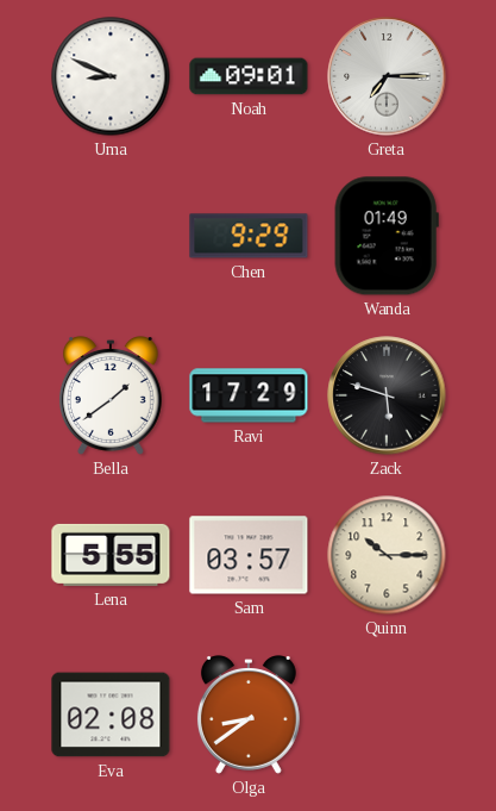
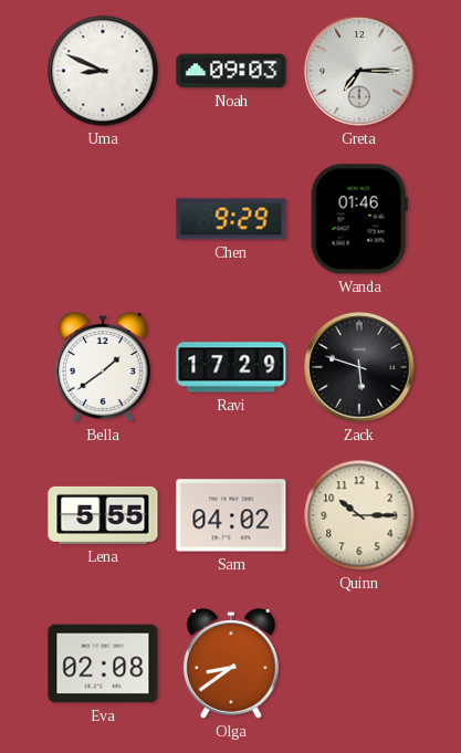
Noah: 09:01 -> 09:03 (231, 71)
Wanda: 01:49 -> 01:46 (359, 219)
Sam: 03:57 -> 04:02 (231, 515)
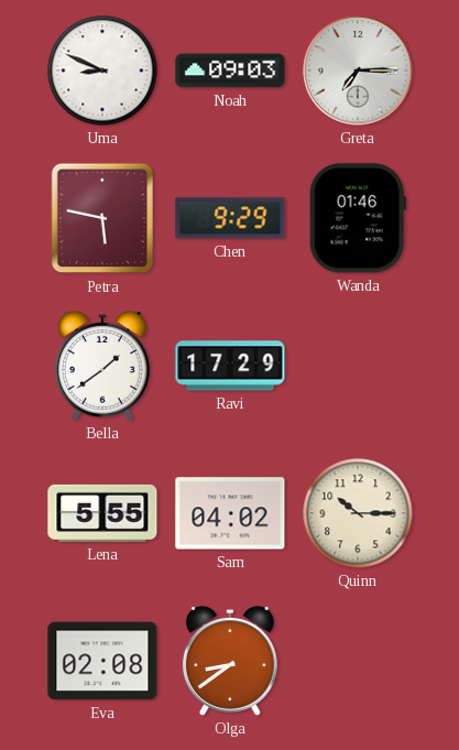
Petra: none -> 5:47 (102, 218)
Zack: 5:48 -> none (359, 367)
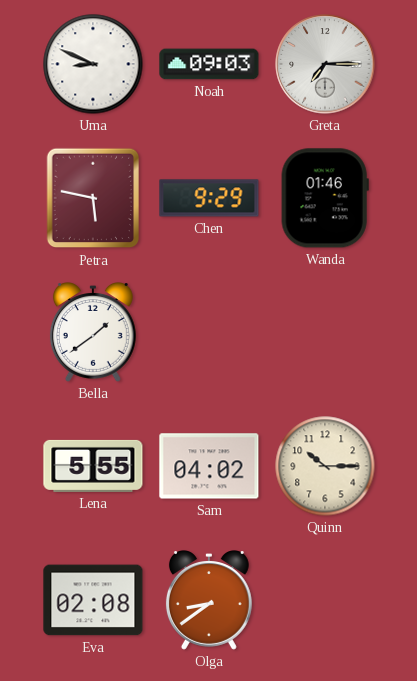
Ravi: 17:29 -> none (230, 366)
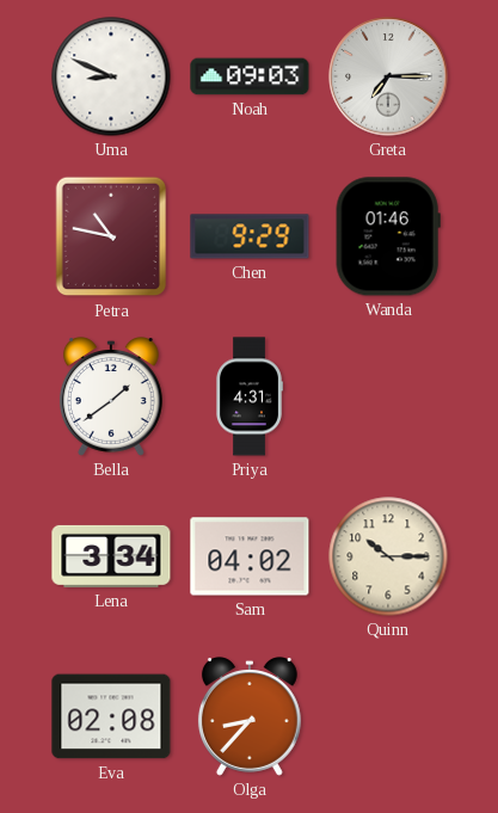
Petra: 5:47 -> 10:47 (111, 236)
Priya: none -> 4:31 (250, 396)
Lena: 5:55 -> 3:34 (111, 556)
Olga: 8:39 -> 8:37 (250, 716)
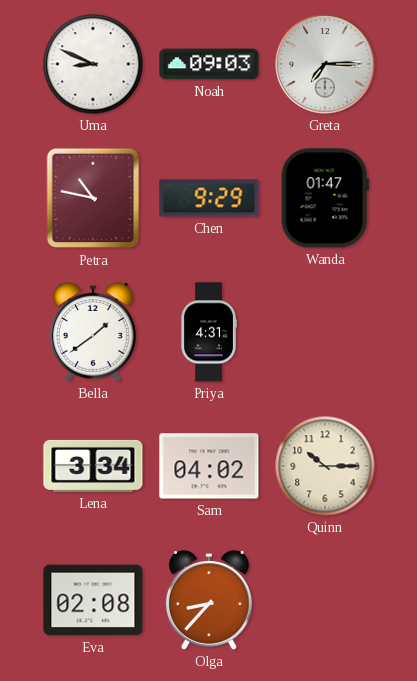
Wanda: 01:46 -> 01:47 (325, 198)
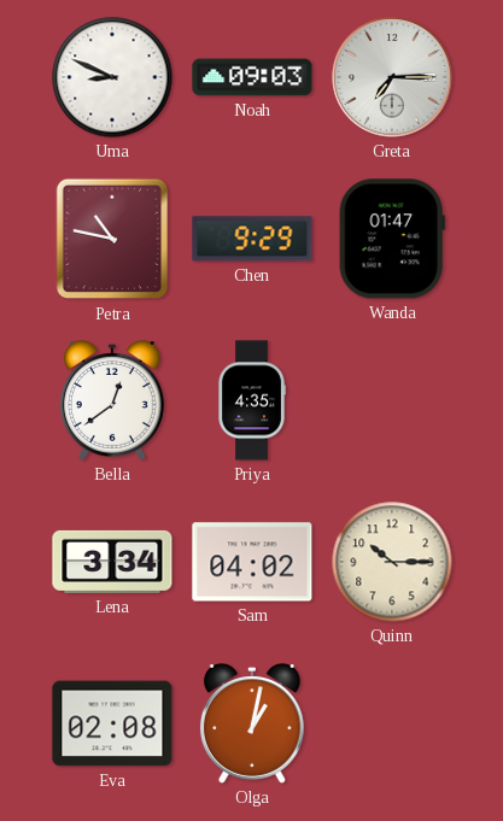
Bella: 1:39 -> 12:39 (112, 400)
Priya: 4:31 -> 4:35 (252, 400)
Olga: 8:37 -> 1:02 (252, 723)
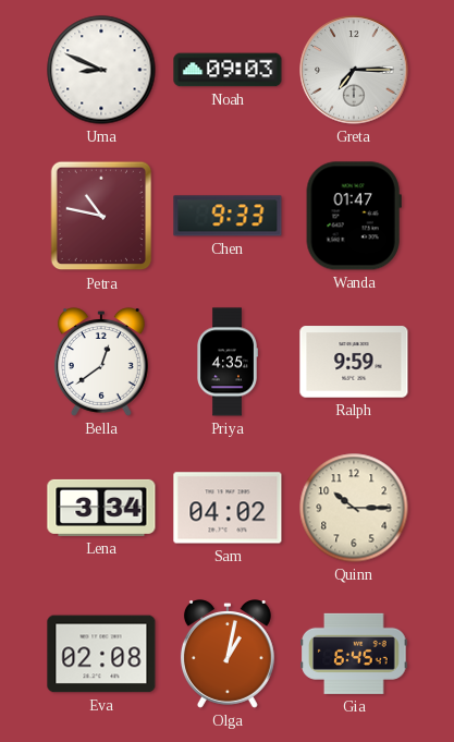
Chen: 9:29 -> 9:33 (228, 216)
Ralph: none -> 9:59 (354, 362)
Gia: none -> 6:45 (354, 654)
